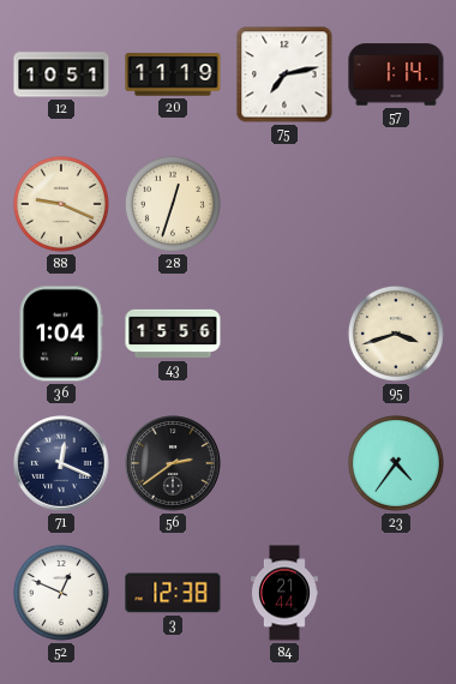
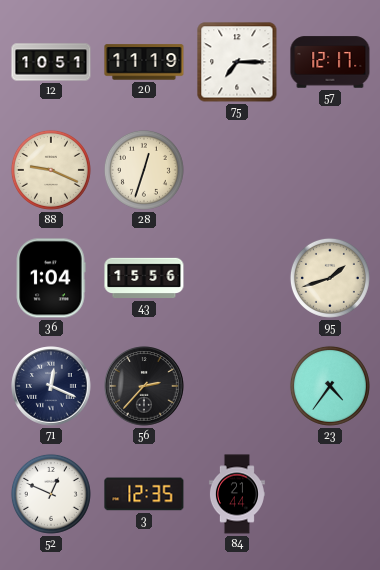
75: 7:13 -> 7:15 (237, 62)
57: 1:14 -> 12:17 (330, 62)
95: 3:42 -> 1:42 (330, 278)
56: 2:39 -> 2:37 (144, 386)
3: 12:38 -> 12:35 (144, 494)
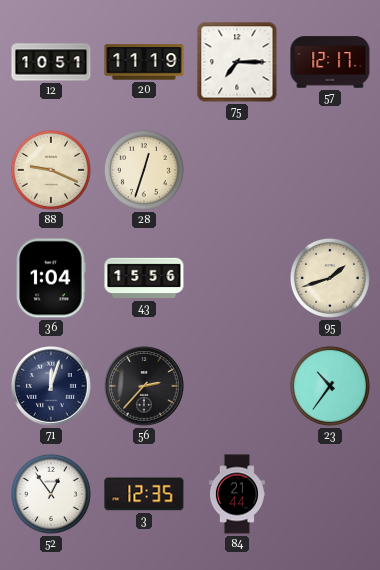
71: 12:19 -> 12:03 (51, 386)
23: 4:36 -> 10:36 (330, 386)
52: 12:49 -> 12:54 (51, 494)
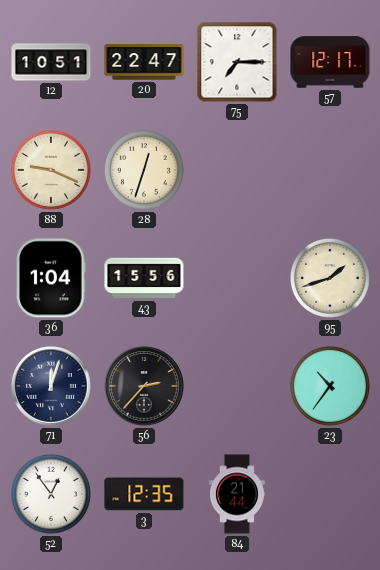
20: 11:19 -> 22:47 (144, 62)
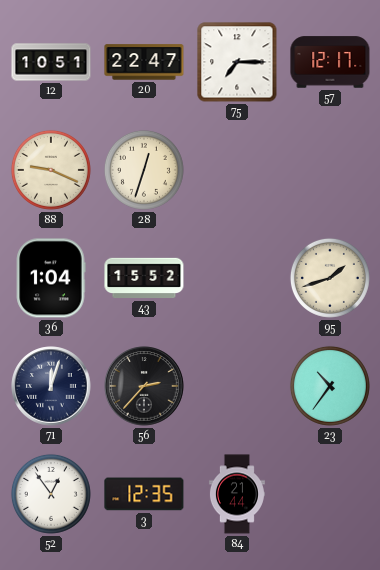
43: 15:56 -> 15:52 (144, 278)
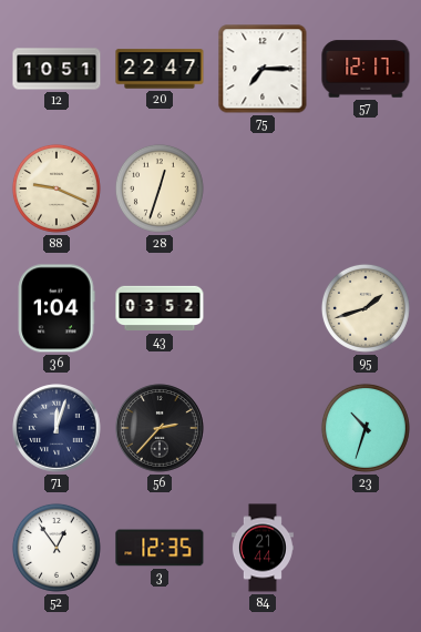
43: 15:52 -> 03:52 (160, 308)
23: 10:36 -> 10:33 (366, 428)
